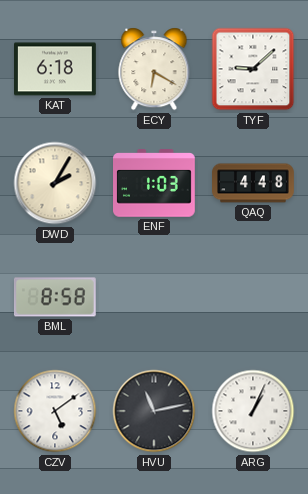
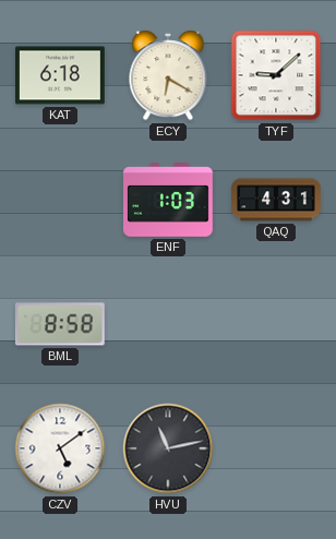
DWD: 2:05 -> none (55, 183)
QAQ: 4:48 -> 4:31 (276, 200)
ARG: 1:04 -> none (253, 411)
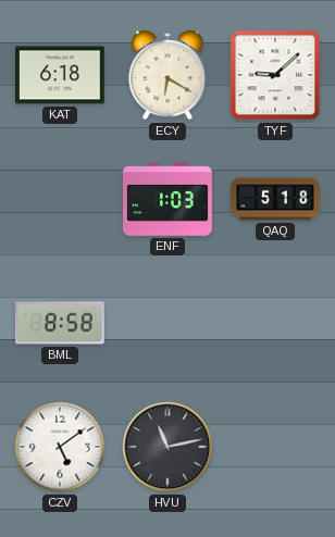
QAQ: 4:31 -> 5:18 (275, 199)
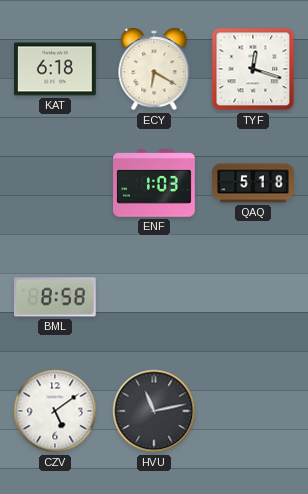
TYF: 9:08 -> 12:18 (253, 69)
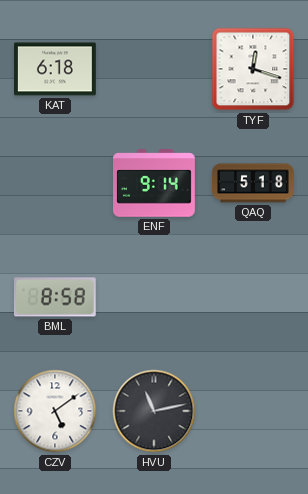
ECY: 6:20 -> none (154, 69)
ENF: 1:03 -> 9:14 (155, 183)
